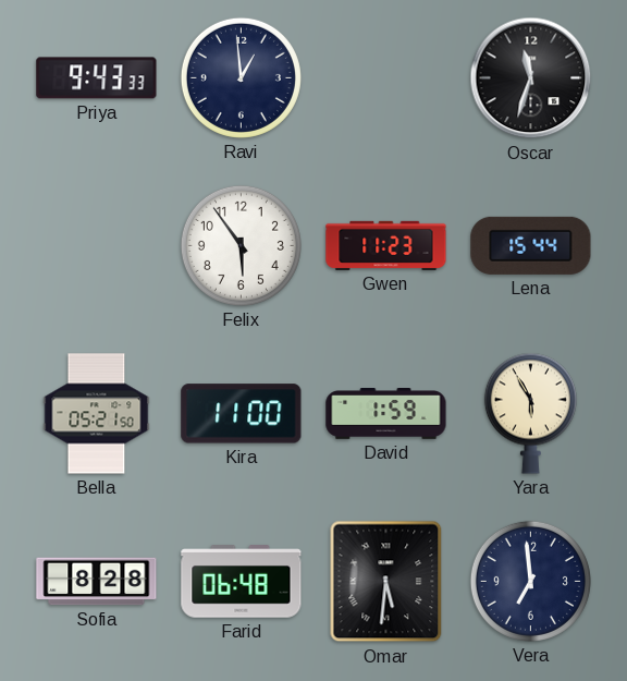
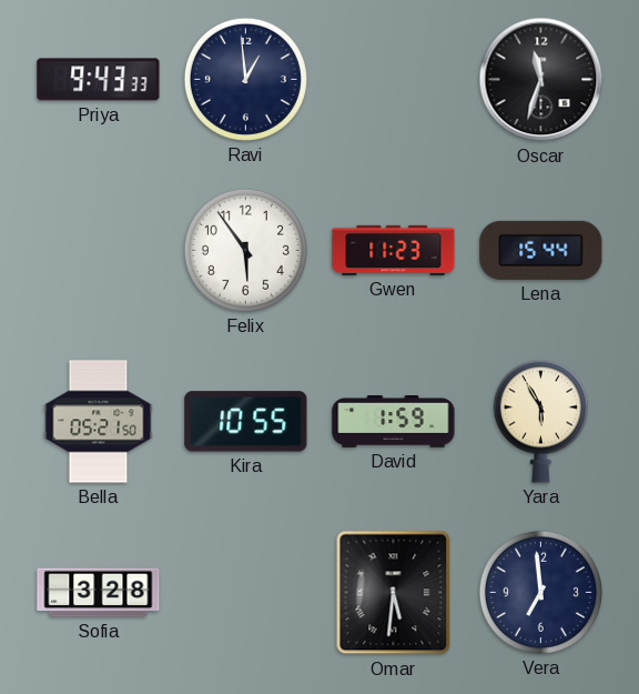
Kira: 11:00 -> 10:55 (246, 422)
Sofia: 8:28 -> 3:28 (99, 593)
Farid: 06:48 -> none (242, 582)
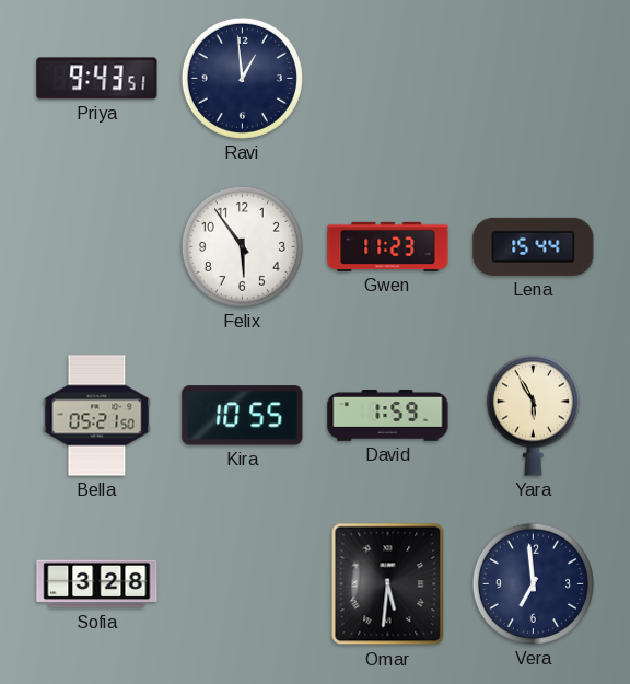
Priya: 9:43:33 -> 9:43:51 (97, 79)
Oscar: 11:33 -> none (541, 80)
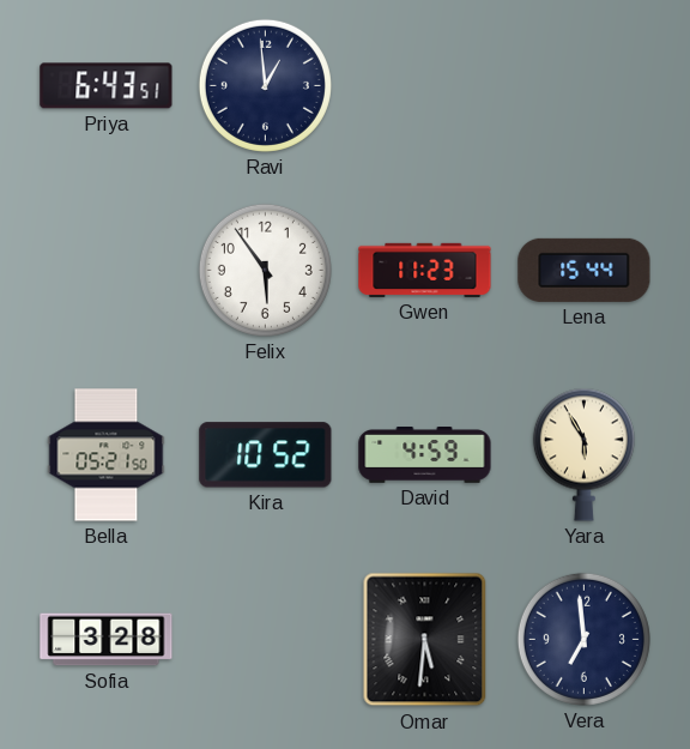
Priya: 9:43 -> 6:43 (107, 86)
Kira: 10:55 -> 10:52 (266, 455)
David: 1:59 -> 4:59 (425, 455)
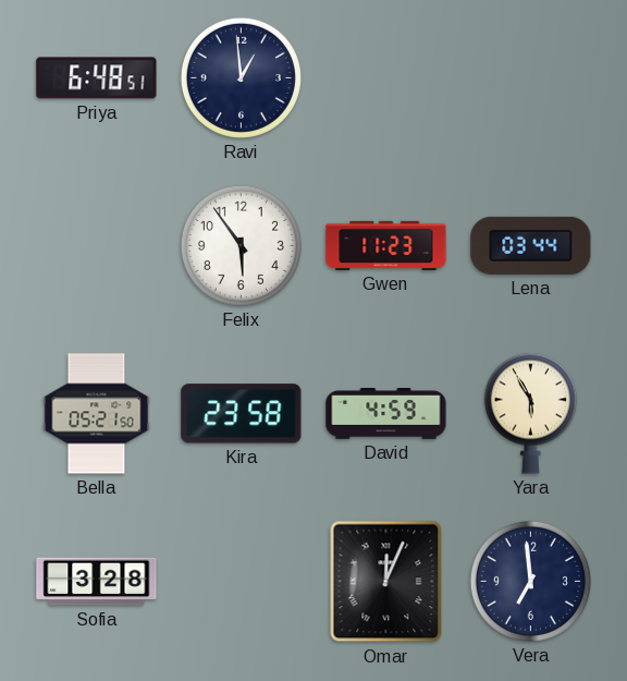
Priya: 6:43 -> 6:48 (97, 78)
Lena: 15:44 -> 03:44 (531, 245)
Kira: 10:52 -> 23:58 (242, 414)
Omar: 5:31 -> 12:04 (386, 582)
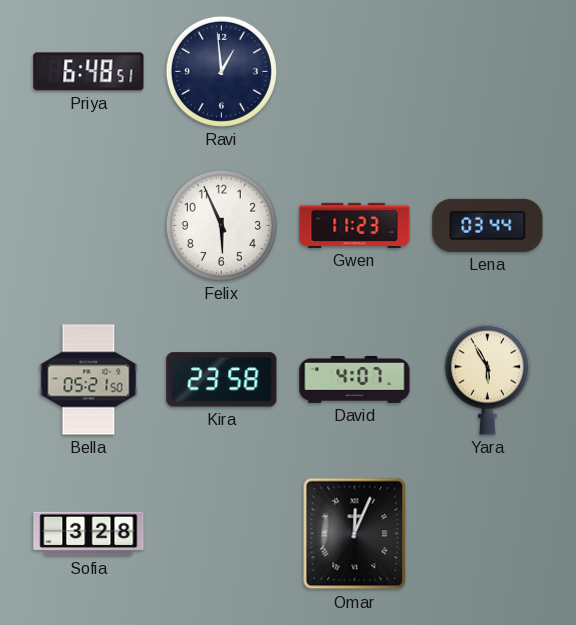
Felix: 5:54 -> 5:56 (221, 225)
David: 4:59 -> 4:07 (355, 380)
Vera: 6:59 -> none (530, 581)
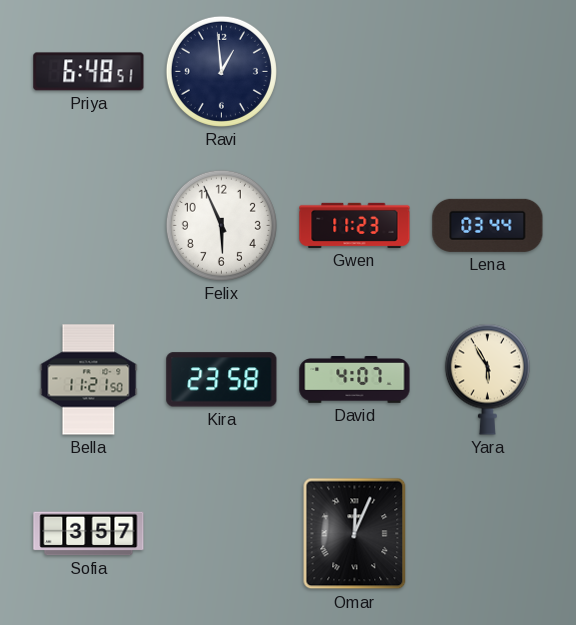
Bella: 05:21 -> 11:21 (89, 380)
Sofia: 3:28 -> 3:57 (89, 534)
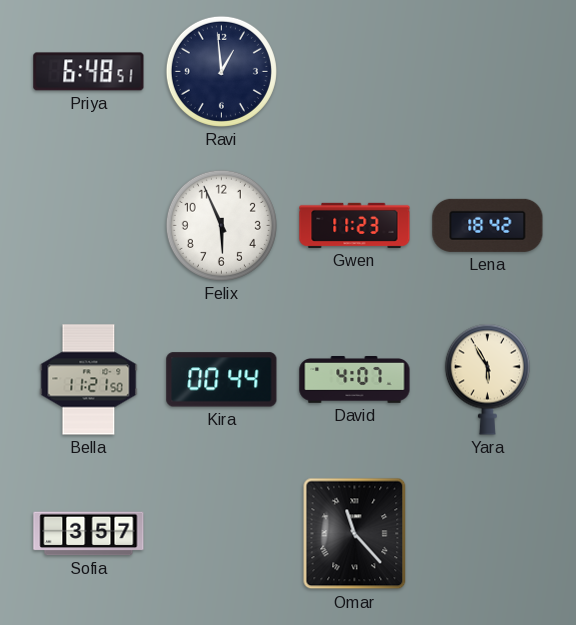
Lena: 03:44 -> 18:42 (488, 225)
Kira: 23:58 -> 00:44 (222, 380)
Omar: 12:04 -> 11:23 (355, 534)
